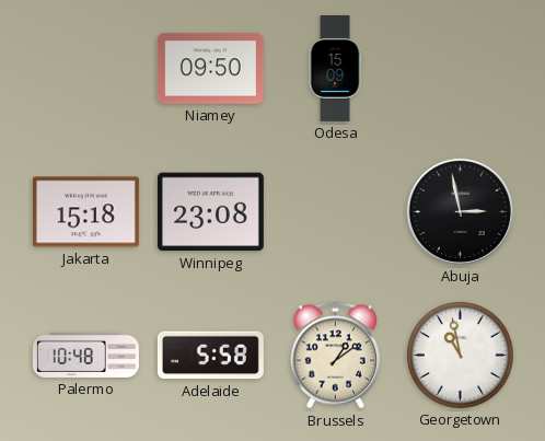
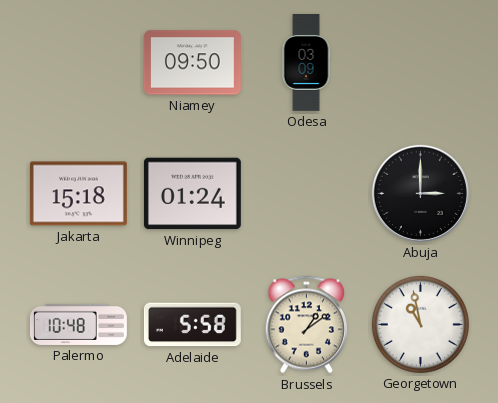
Odesa: 15:09 -> 03:09 (306, 62)
Winnipeg: 23:08 -> 01:24 (192, 194)
Abuja: 2:58 -> 3:00 (420, 193)
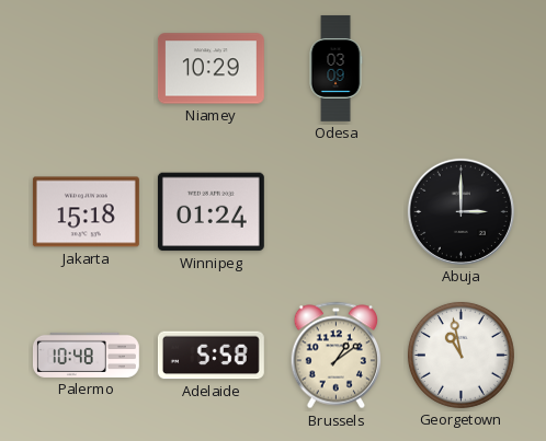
Niamey: 09:50 -> 10:29 (211, 69)
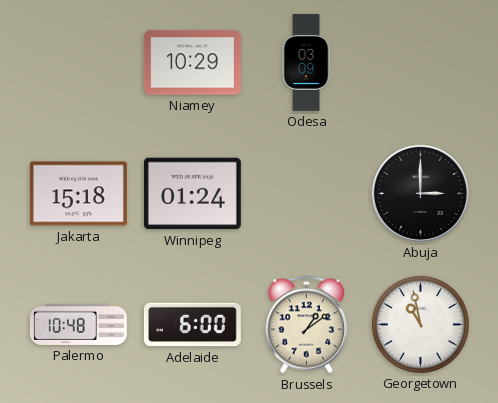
Adelaide: 5:58 -> 6:00 (192, 325)
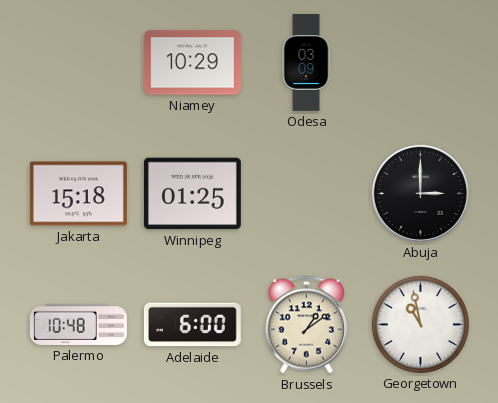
Winnipeg: 01:24 -> 01:25 (192, 194)
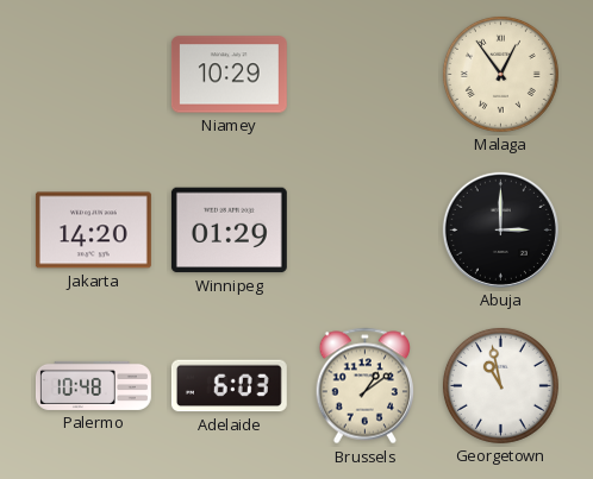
Odesa: 03:09 -> none (306, 62)
Malaga: none -> 12:54 (500, 74)
Jakarta: 15:18 -> 14:20 (93, 231)
Winnipeg: 01:25 -> 01:29 (229, 231)
Adelaide: 6:00 -> 6:03 (229, 386)
